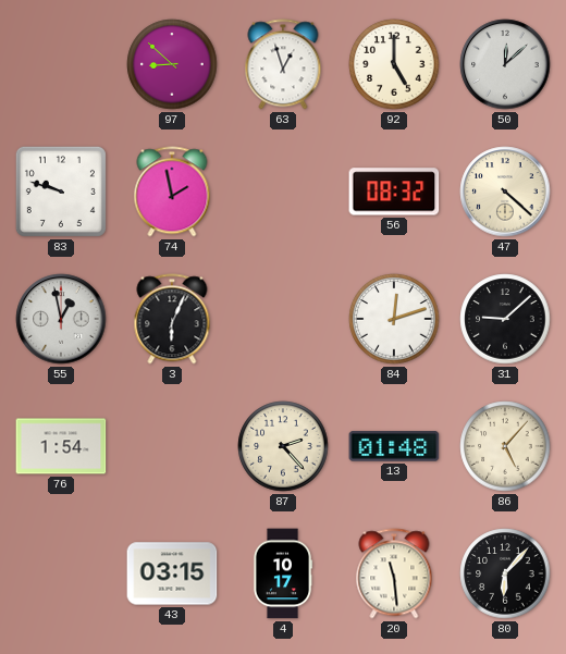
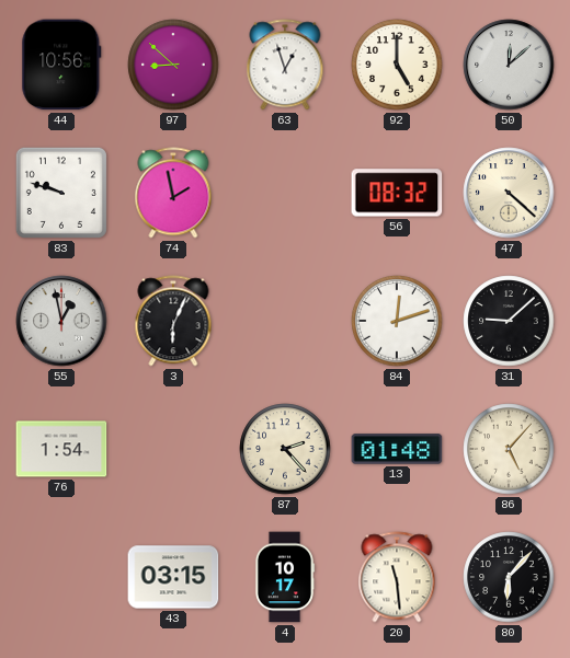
44: none -> 10:56 (61, 65)
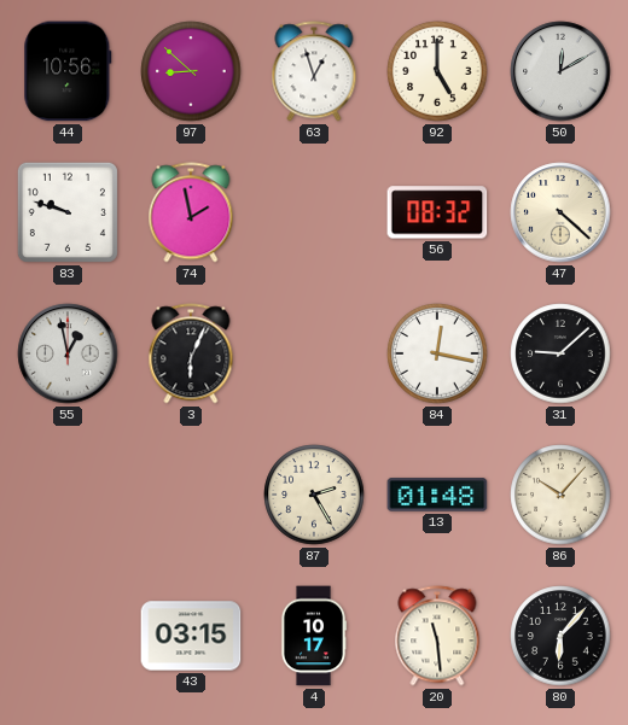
50: 12:08 -> 12:10 (560, 71)
84: 12:12 -> 12:17 (437, 353)
76: 1:54 -> none (61, 449)
87: 2:23 -> 2:25 (314, 495)
86: 5:07 -> 10:07 (560, 495)
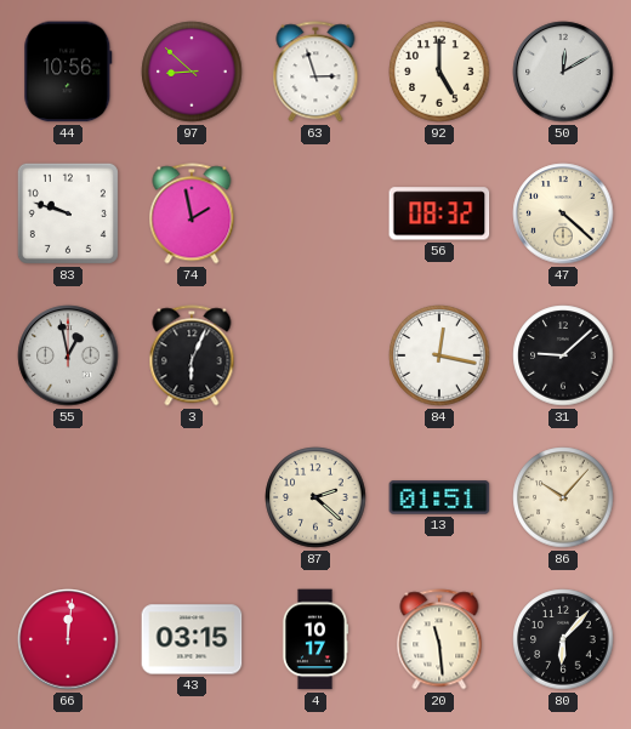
63: 12:57 -> 2:57 (315, 72)
87: 2:25 -> 2:22 (315, 497)
13: 01:48 -> 01:51 (439, 497)
66: none -> 12:01 (68, 639)
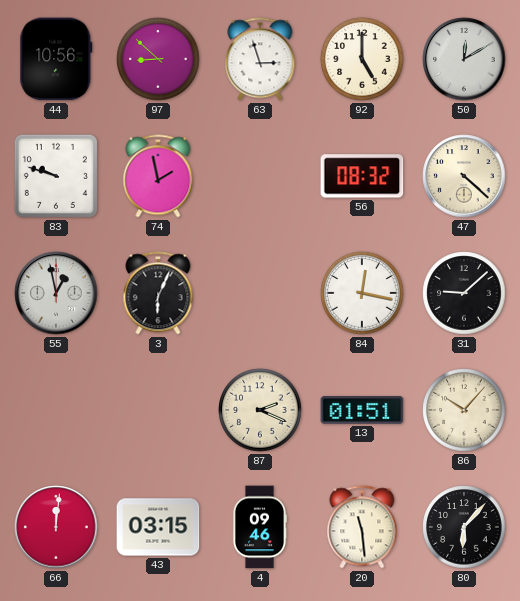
87: 2:22 -> 2:19 (260, 410)
4: 10:17 -> 09:46 (260, 527)
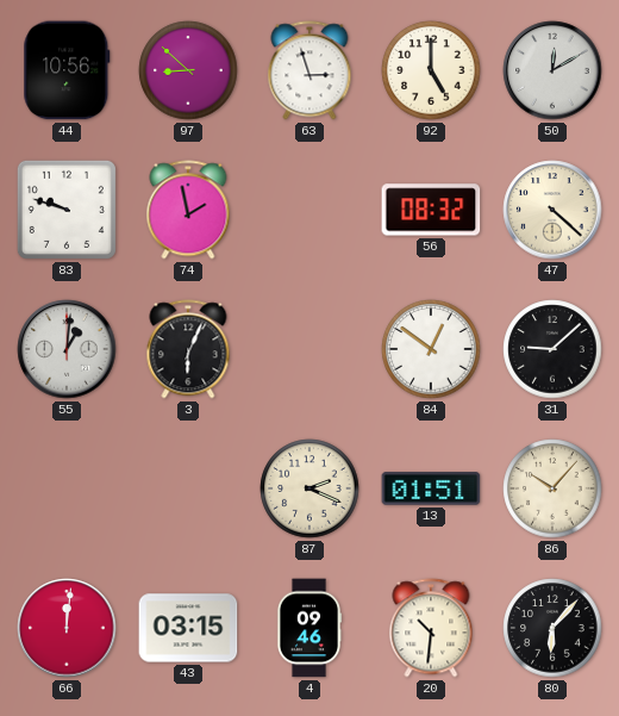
55: 12:58 -> 1:01 (67, 349)
84: 12:17 -> 12:51 (431, 349)
20: 11:29 -> 10:31 (431, 628)
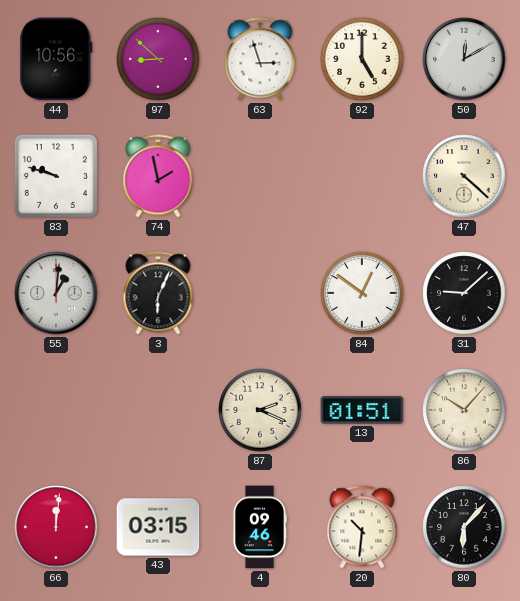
56: 08:32 -> none (431, 210)
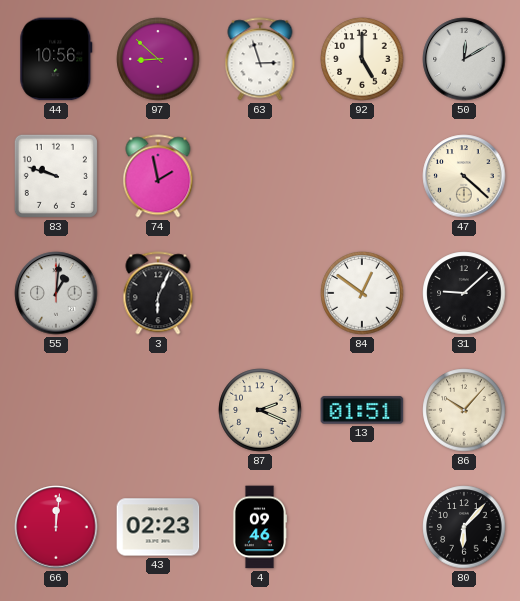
43: 03:15 -> 02:23 (158, 527)
20: 10:31 -> none (362, 527)
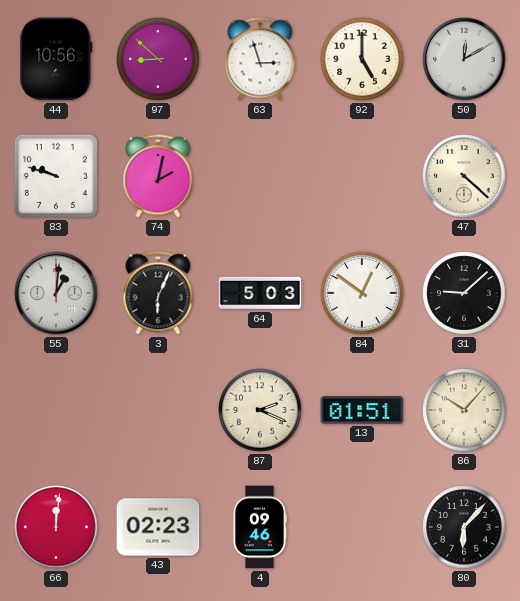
74: 1:58 -> 2:02 (158, 176)
64: none -> 5:03 (260, 293)
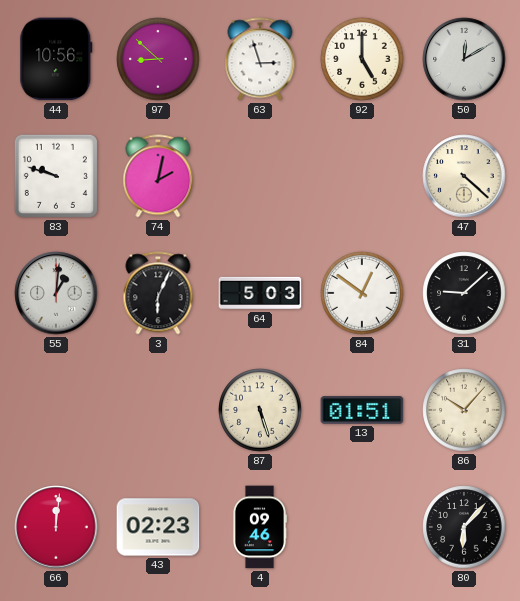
87: 2:19 -> 5:27 (260, 410)
